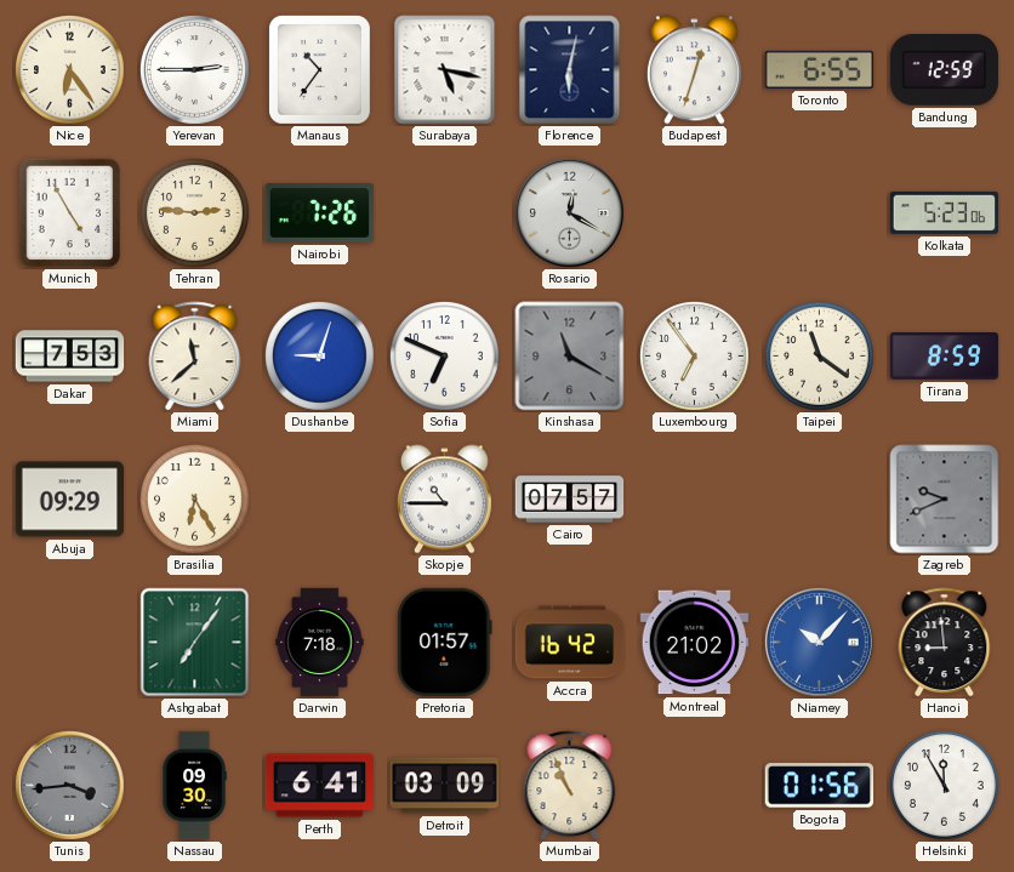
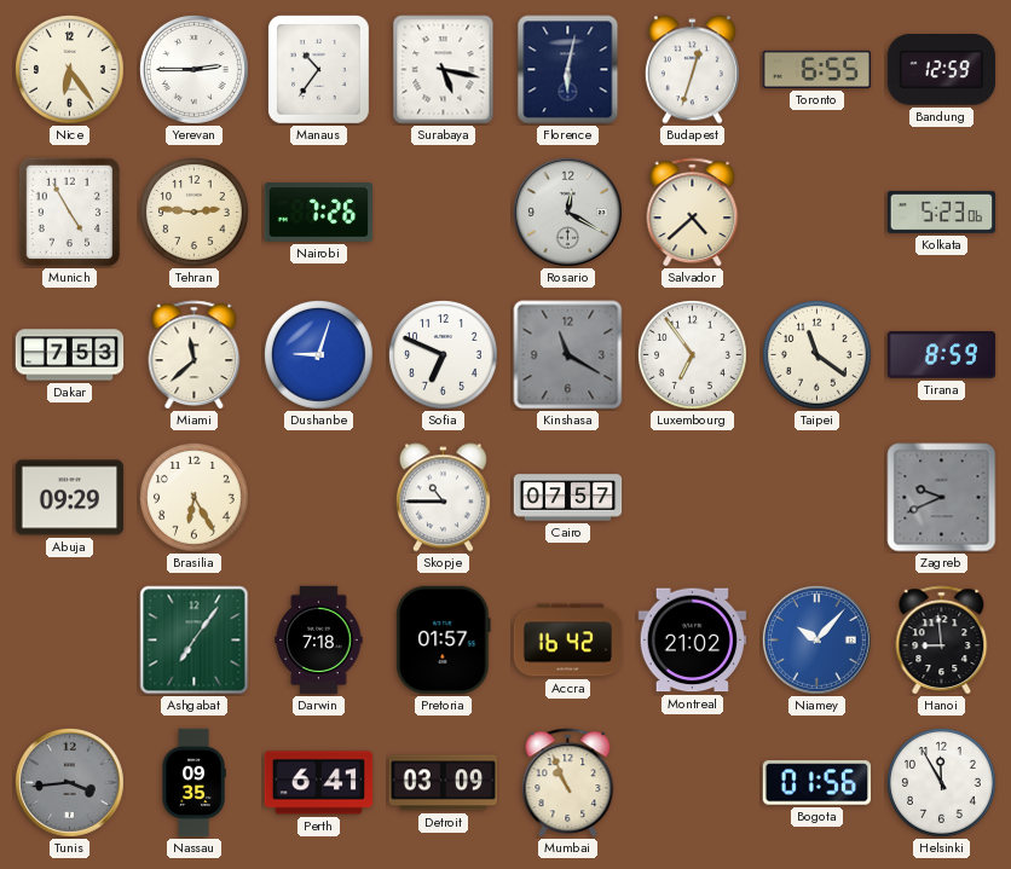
Salvador: none -> 4:38 (693, 213)
Nassau: 09:30 -> 09:35 (193, 783)
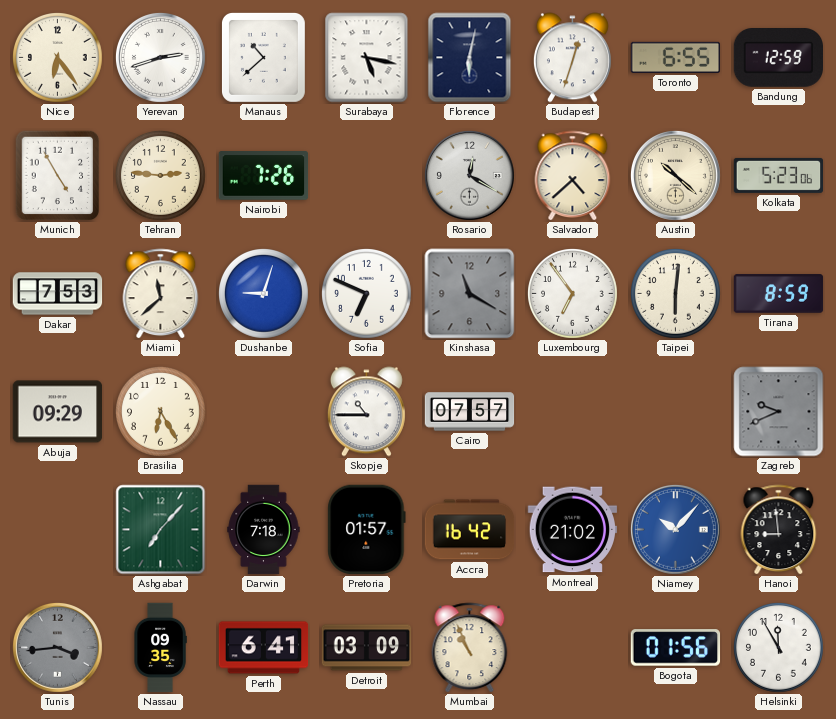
Yerevan: 2:45 -> 2:42 (160, 57)
Manaus: 10:36 -> 10:38 (263, 57)
Austin: none -> 10:22 (675, 175)
Taipei: 11:21 -> 6:01 (676, 294)
Ashgabat: 7:06 -> 7:07 (161, 530)
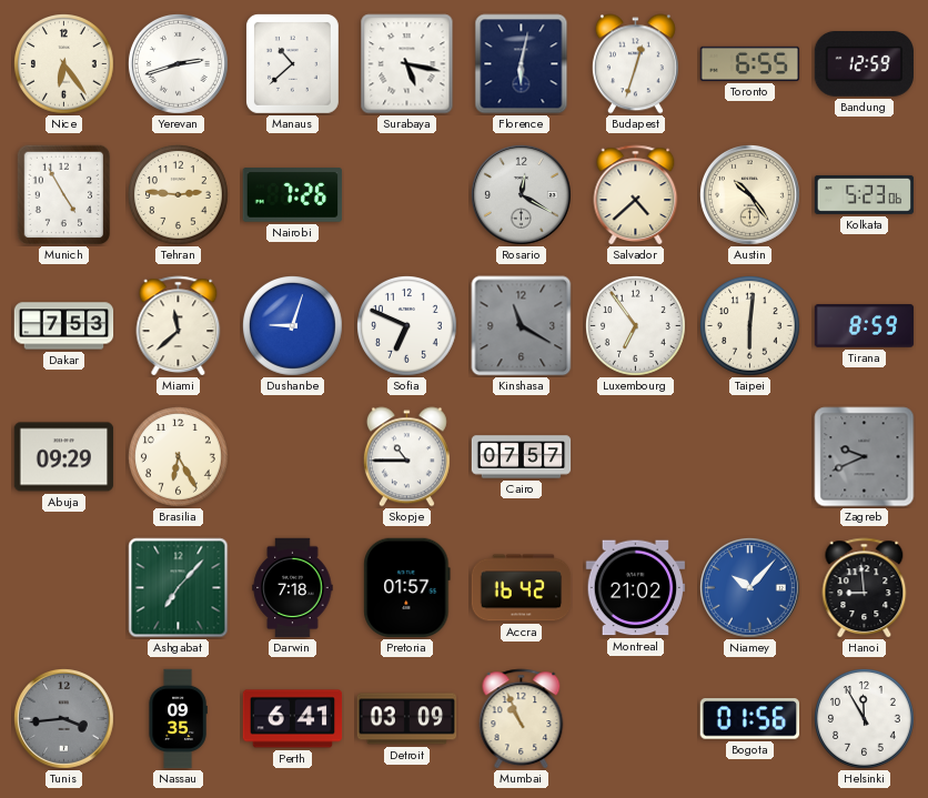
Austin: 10:22 -> 10:24 (749, 194)
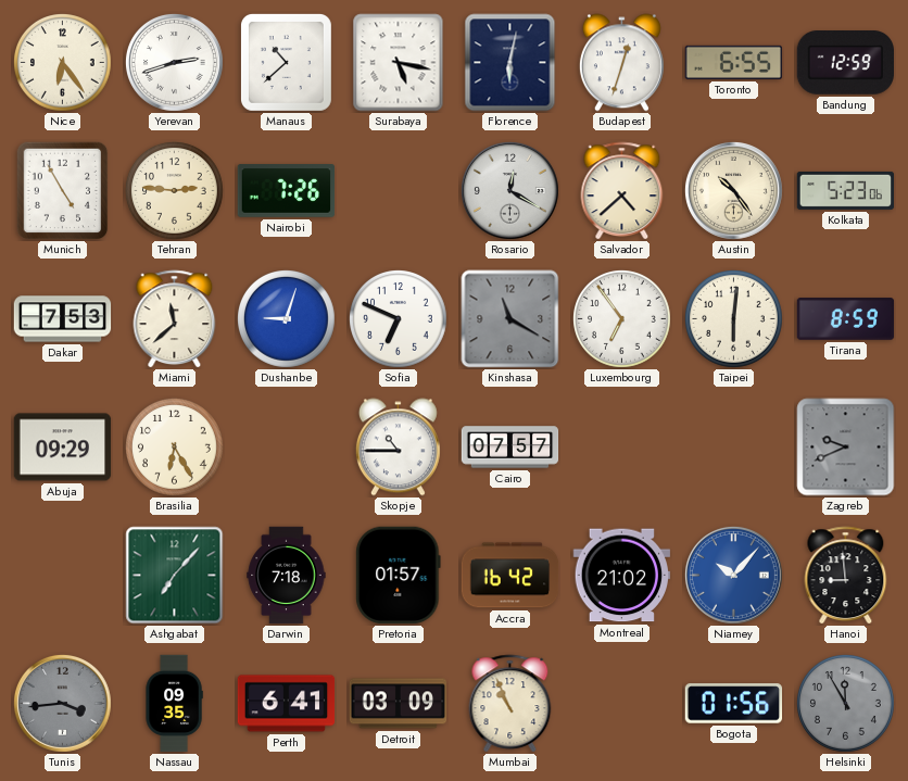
Helsinki dial: white -> grey (846, 704)
